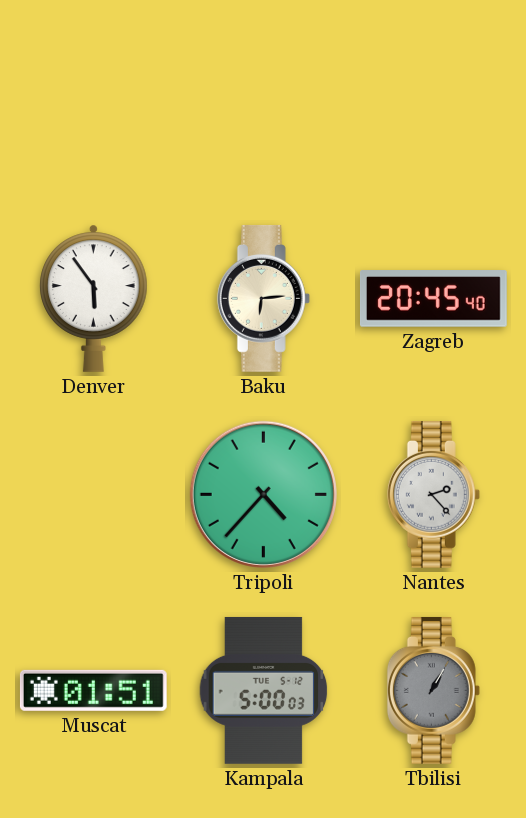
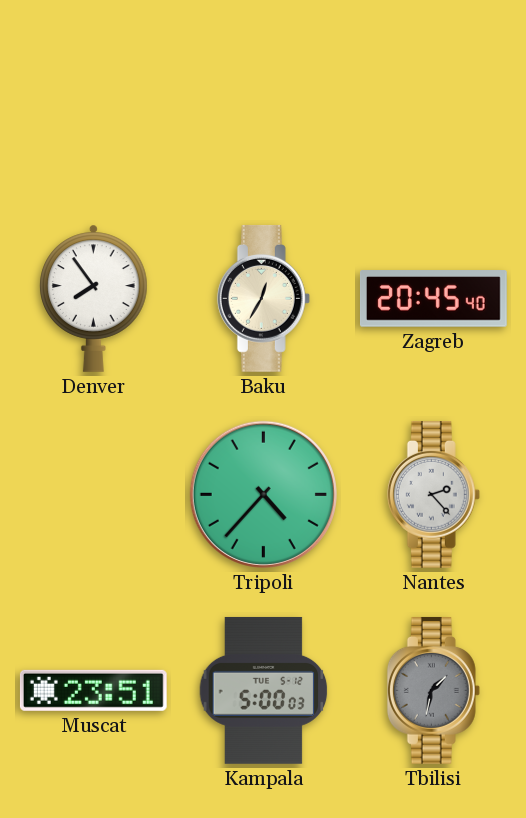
Denver: 5:54 -> 7:54 (94, 298)
Baku: 6:14 -> 12:35 (263, 298)
Muscat: 01:51 -> 23:51 (93, 690)
Tbilisi: 1:05 -> 1:32 (433, 690)
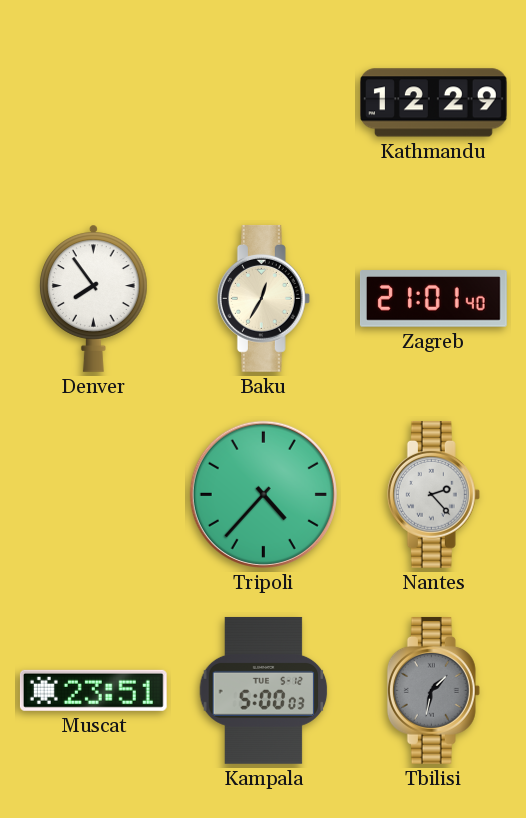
Kathmandu: none -> 12:29 (434, 103)
Zagreb: 20:45 -> 21:01 (433, 299)
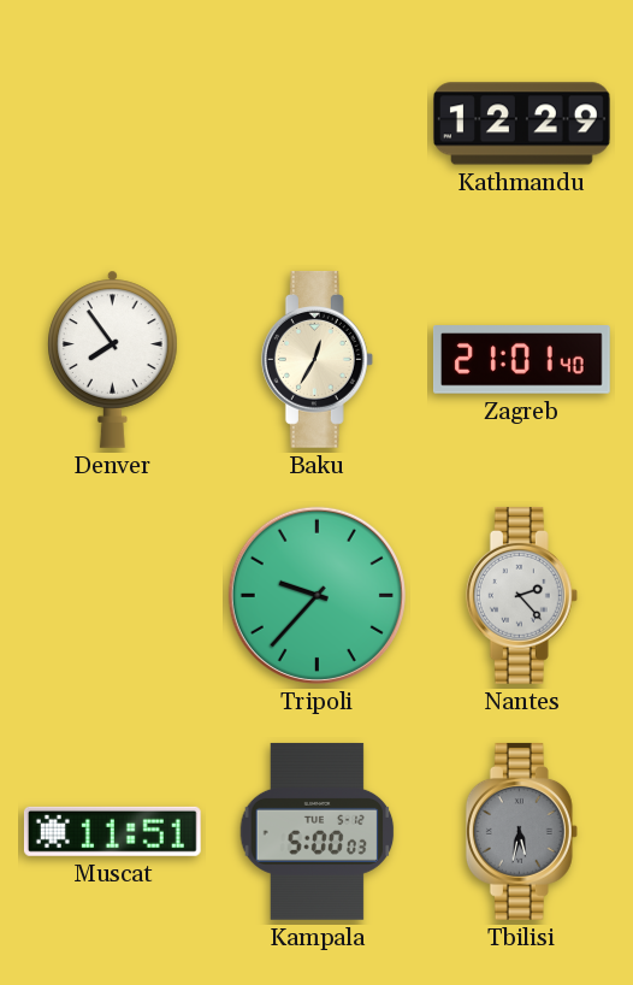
Tripoli: 4:37 -> 9:37 (316, 595)
Muscat: 23:51 -> 11:51 (112, 831)
Tbilisi: 1:32 -> 5:32 (521, 831)
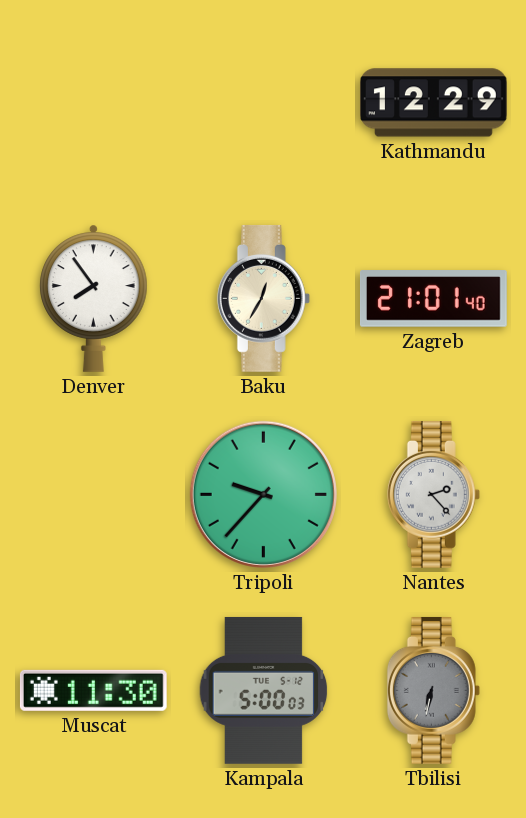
Muscat: 11:51 -> 11:30 (93, 690)
Tbilisi: 5:32 -> 6:32 (433, 690)
